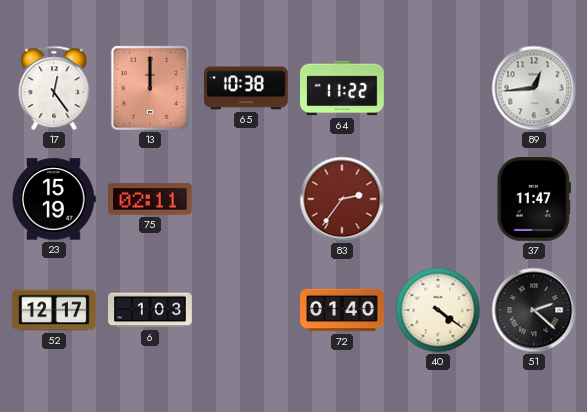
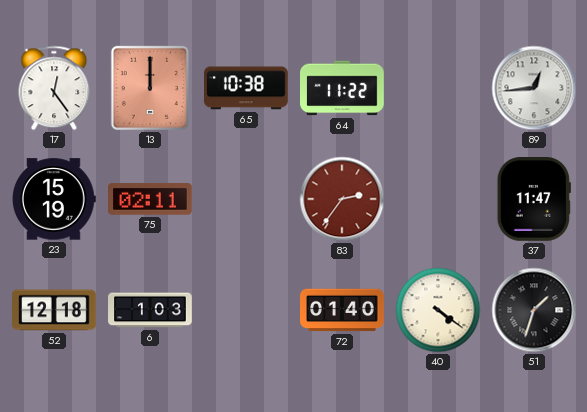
52: 12:17 -> 12:18 (54, 310)
51: 2:22 -> 1:33 (534, 310)
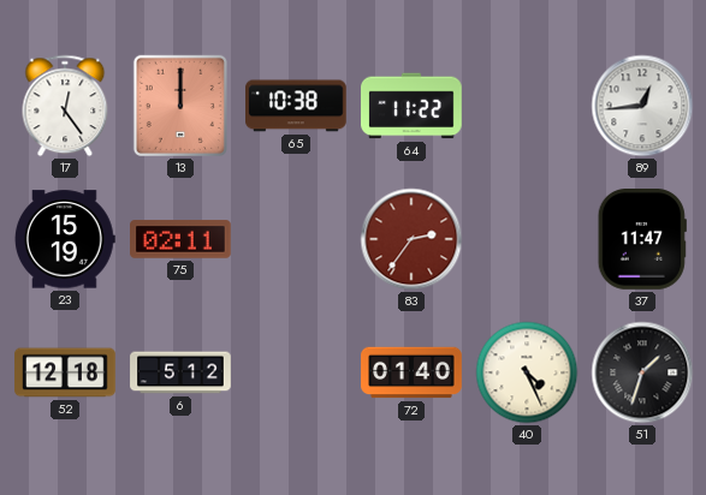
6: 1:03 -> 5:12 (180, 372)
40: 4:21 -> 4:26 (527, 372)
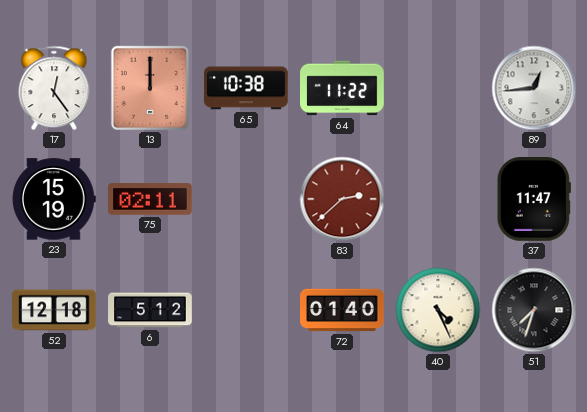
83: 2:36 -> 2:38 (342, 199)
51: 1:33 -> 7:33 (534, 310)
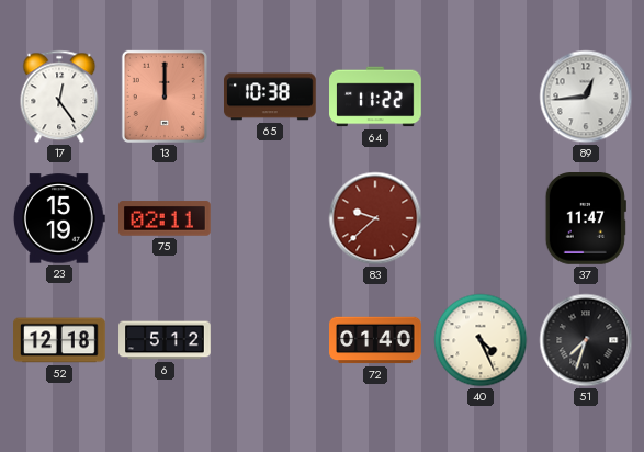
83: 2:38 -> 9:38 (375, 218)
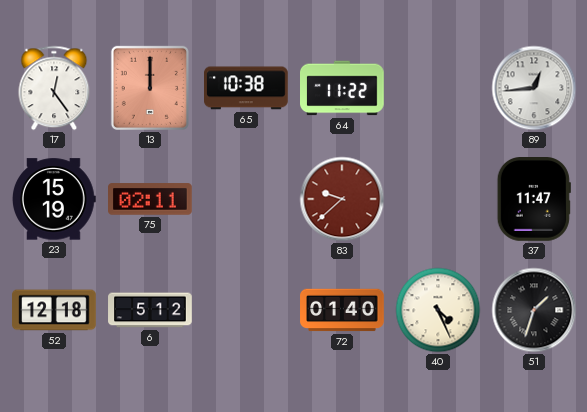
51: 7:33 -> 1:33 (534, 310)
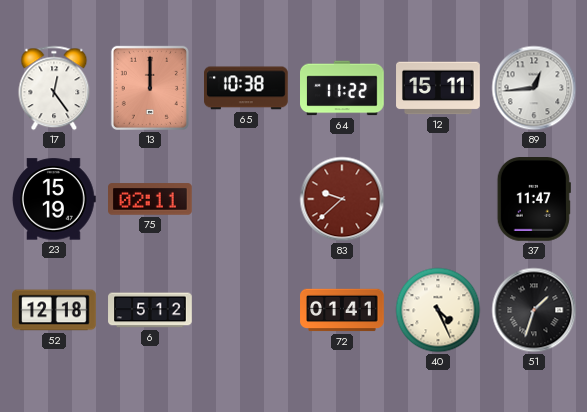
12: none -> 15:11 (438, 88)
72: 01:40 -> 01:41 (342, 310)
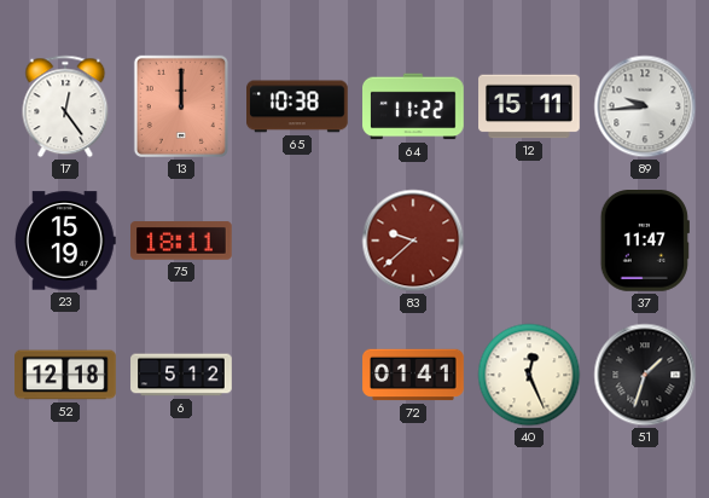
89: 12:44 -> 9:44 (645, 106)
75: 02:11 -> 18:11 (182, 241)
40: 4:26 -> 12:26 (529, 375)
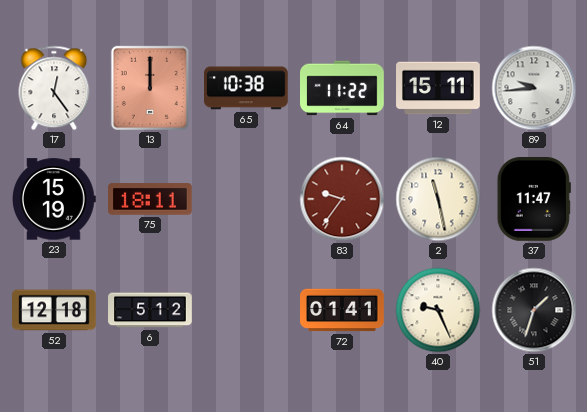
83: 9:38 -> 9:36 (342, 199)
2: none -> 11:28 (438, 199)
40: 12:26 -> 9:26 (438, 310)
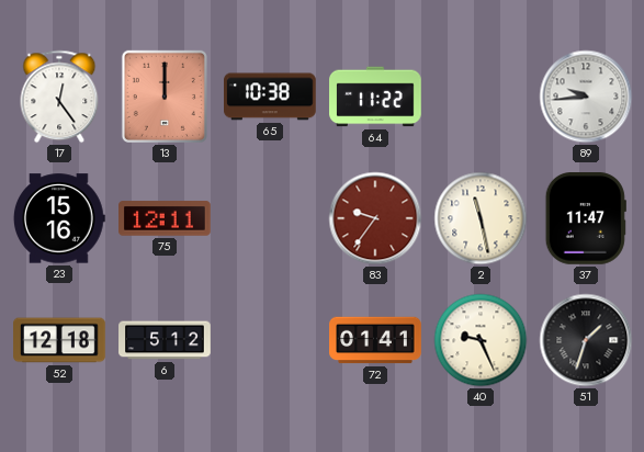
12: 15:11 -> none (438, 88)
23: 15:19 -> 15:16 (59, 218)
75: 18:11 -> 12:11 (166, 218)
